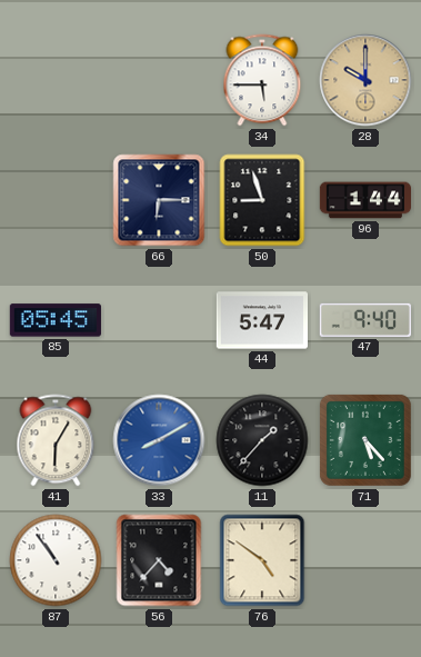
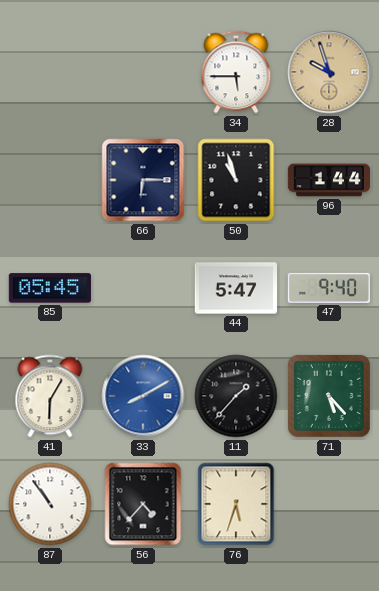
28: 10:00 -> 9:57 (329, 72)
50: 8:57 -> 10:57 (236, 180)
76: 4:51 -> 5:33 (236, 504)
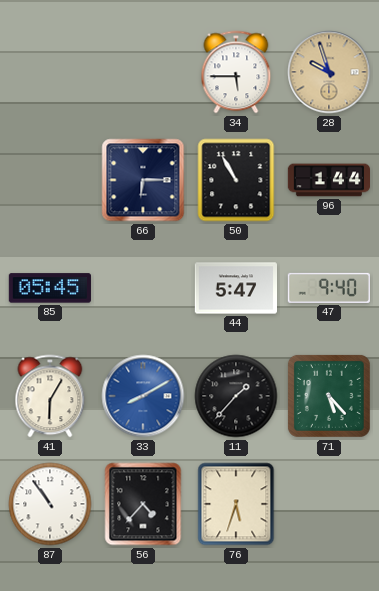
50: 10:57 -> 10:55 (236, 180)
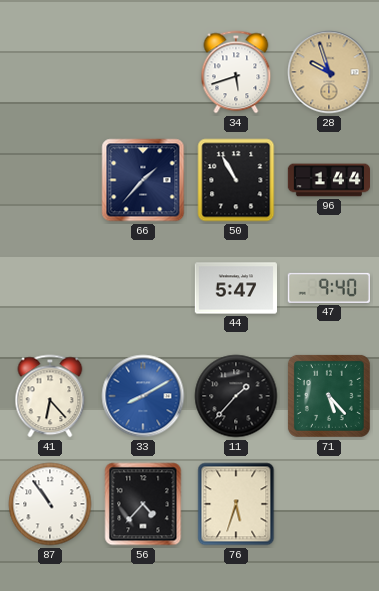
34: 5:45 -> 5:42 (236, 72)
66: 6:15 -> 1:37 (143, 180)
85: 05:45 -> none (50, 288)
41: 6:05 -> 6:23 (50, 396)
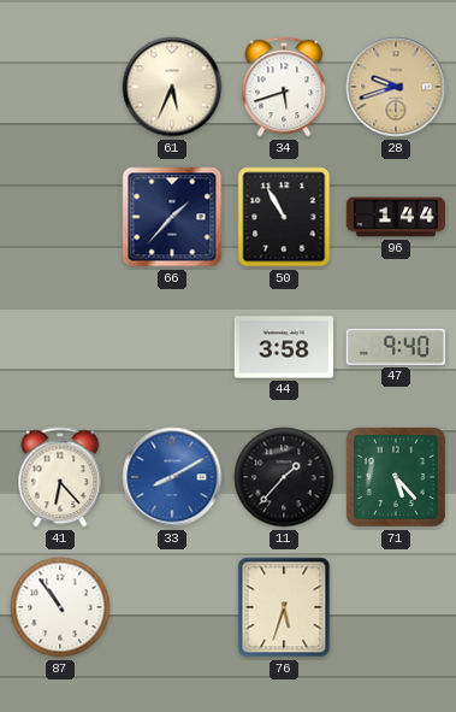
61: none -> 5:34 (172, 87)
28: 9:57 -> 9:42 (396, 87)
44: 5:47 -> 3:58 (283, 347)
56: 4:37 -> none (143, 504)
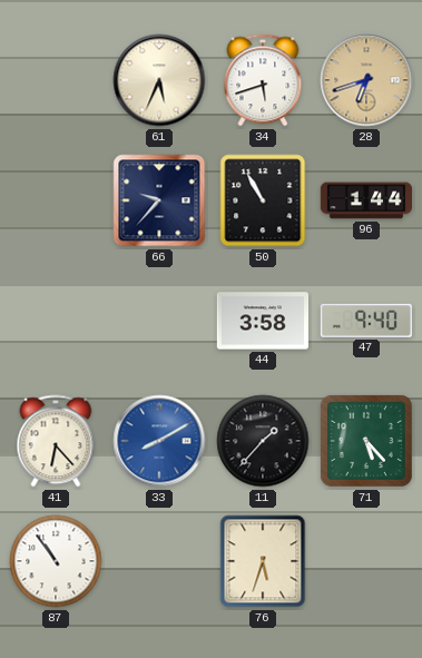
28: 9:42 -> 6:42 (366, 80)
66: 1:37 -> 9:37 (159, 200)
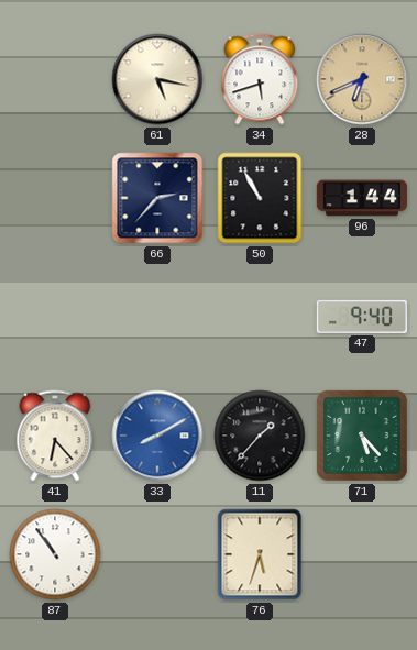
61: 5:34 -> 5:17 (157, 79)
28: 6:42 -> 6:41 (362, 79)
66: 9:37 -> 2:37 (157, 198)
44: 3:58 -> none (262, 321)
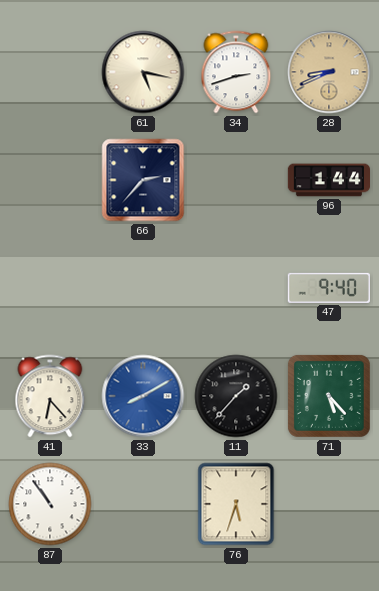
34: 5:42 -> 2:42 (236, 72)
28: 6:41 -> 8:41 (329, 72)
50: 10:55 -> none (260, 198)
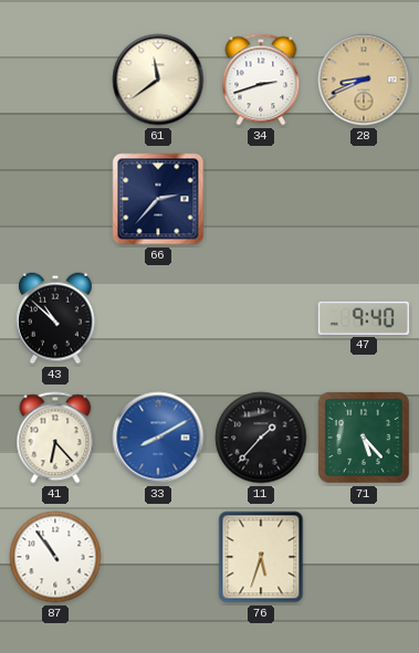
61: 5:17 -> 11:39 (158, 80)
96: 1:44 -> none (328, 180)
43: none -> 10:52 (55, 318)
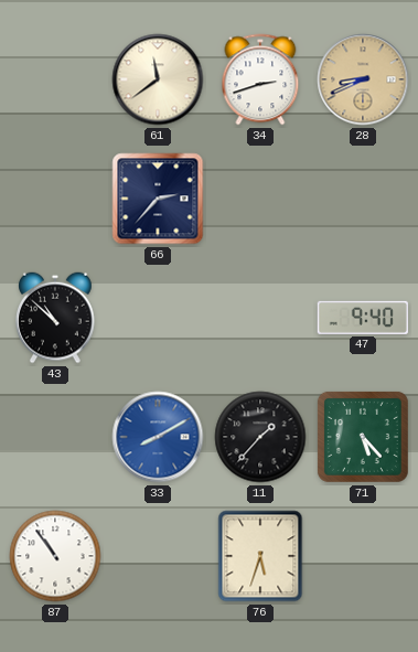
41: 6:23 -> none (55, 438)
